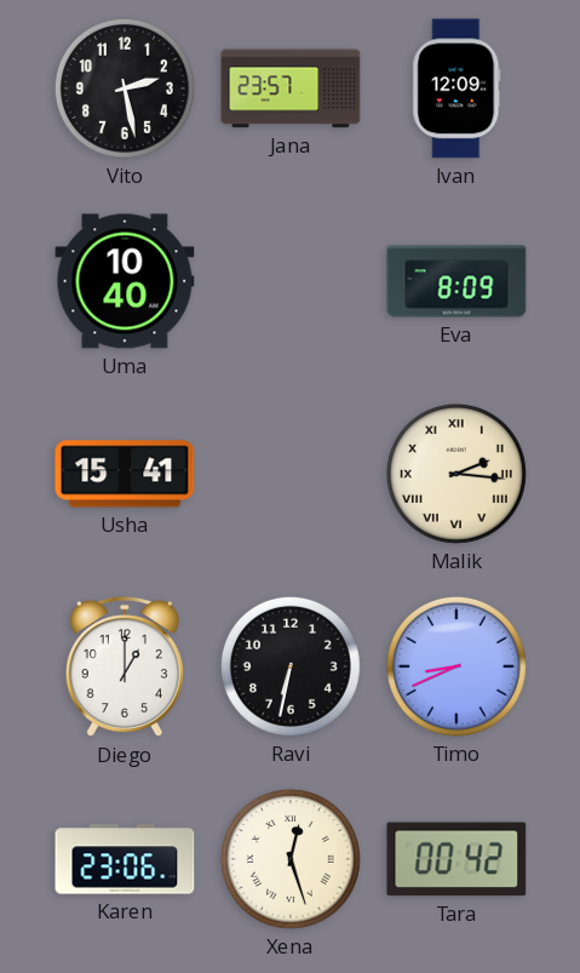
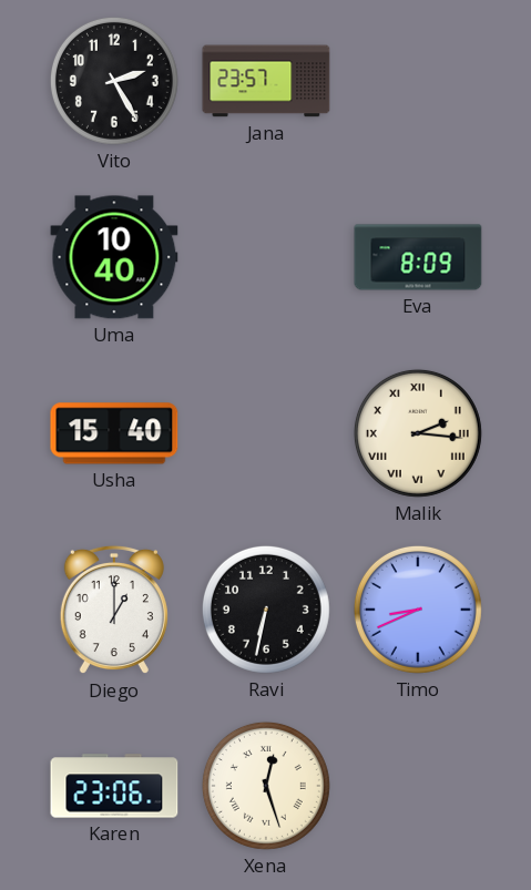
Vito: 2:28 -> 2:25 (114, 81)
Ivan: 12:09 -> none (456, 88)
Usha: 15:41 -> 15:40 (114, 433)
Tara: 00:42 -> none (456, 859)
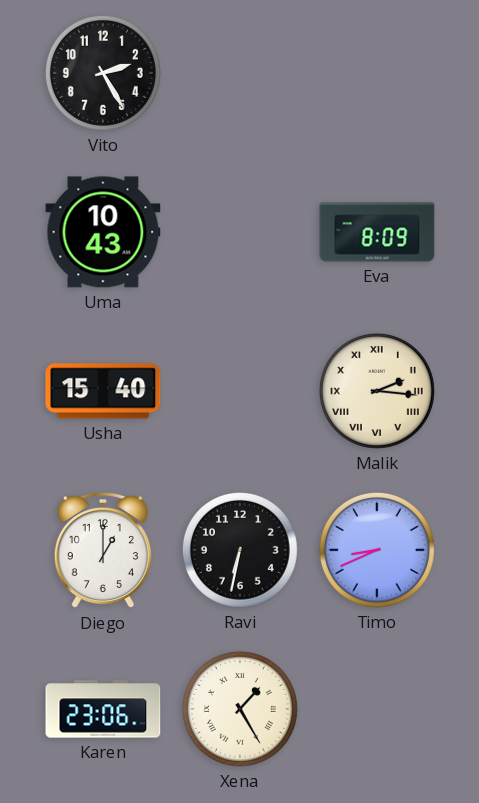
Jana: 23:57 -> none (266, 81)
Uma: 10:40 -> 10:43 (103, 232)
Xena: 12:27 -> 1:25 (240, 709)
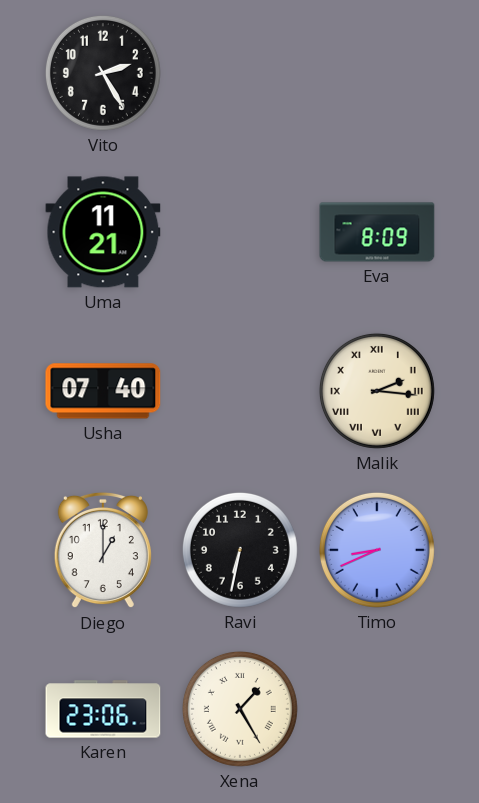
Uma: 10:43 -> 11:21 (103, 232)
Usha: 15:40 -> 07:40 (103, 391)
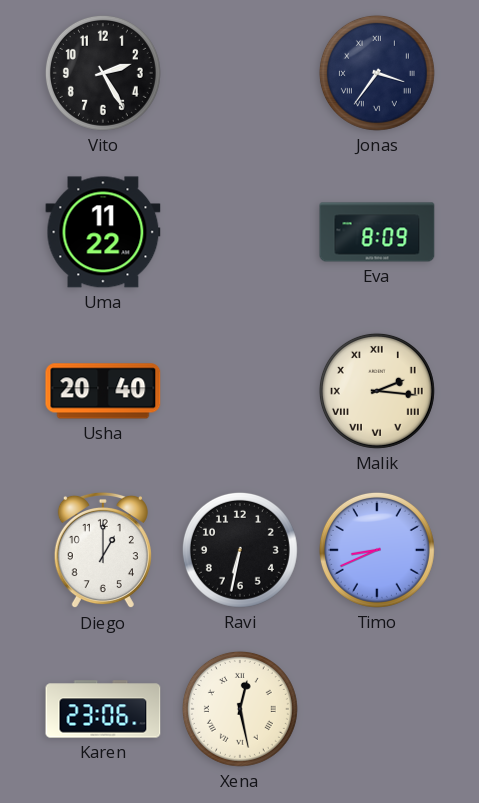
Jonas: none -> 3:36 (377, 73)
Uma: 11:21 -> 11:22 (103, 232)
Usha: 07:40 -> 20:40 (103, 391)
Xena: 1:25 -> 12:28 (240, 709)
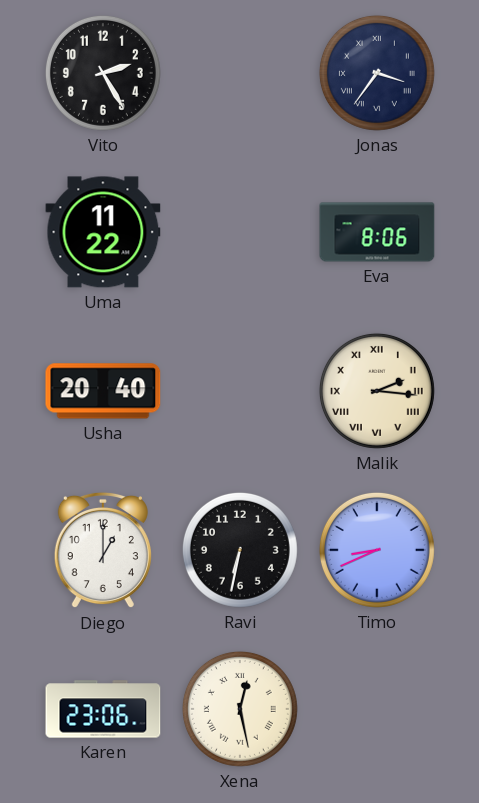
Eva: 8:09 -> 8:06 (377, 232)
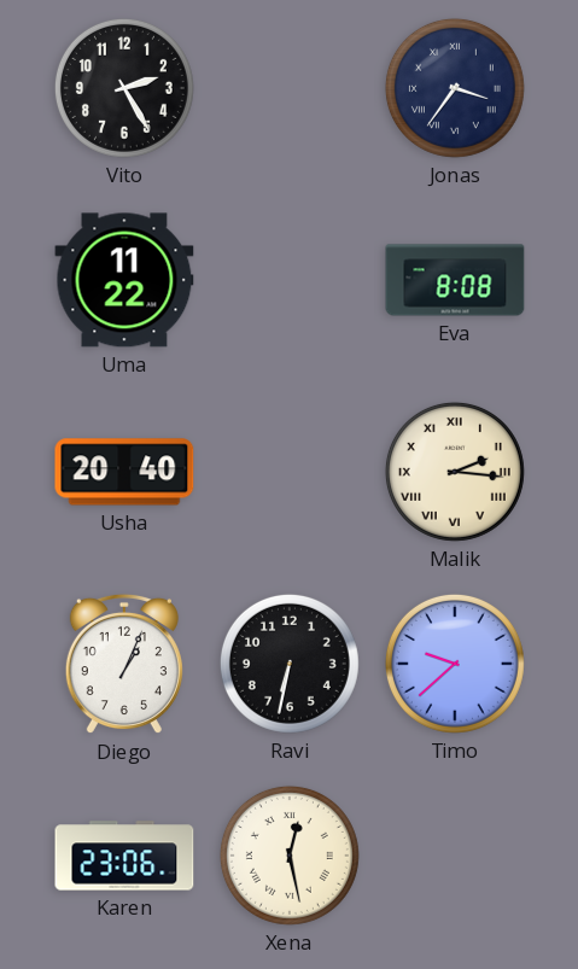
Eva: 8:06 -> 8:08 (455, 280)
Diego: 1:00 -> 1:04 (124, 664)
Timo: 8:41 -> 9:38 (455, 664)
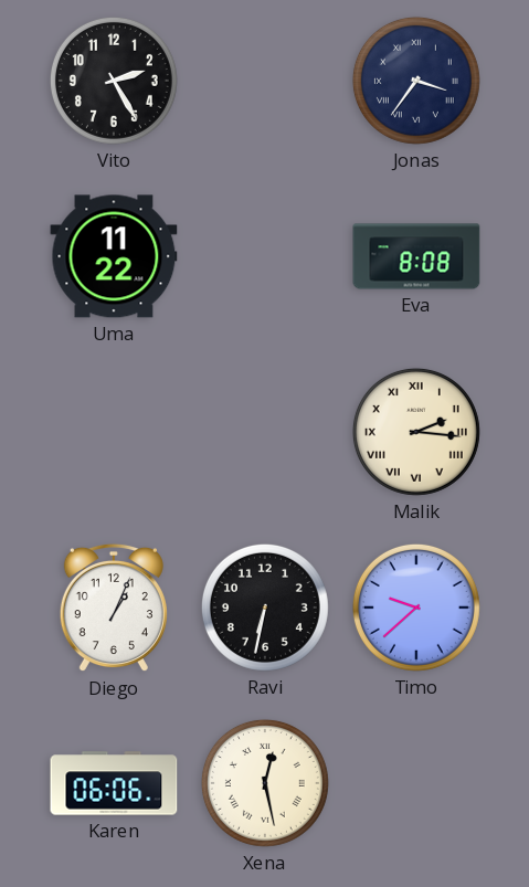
Usha: 20:40 -> none (124, 472)
Karen: 23:06 -> 06:06 (114, 783)
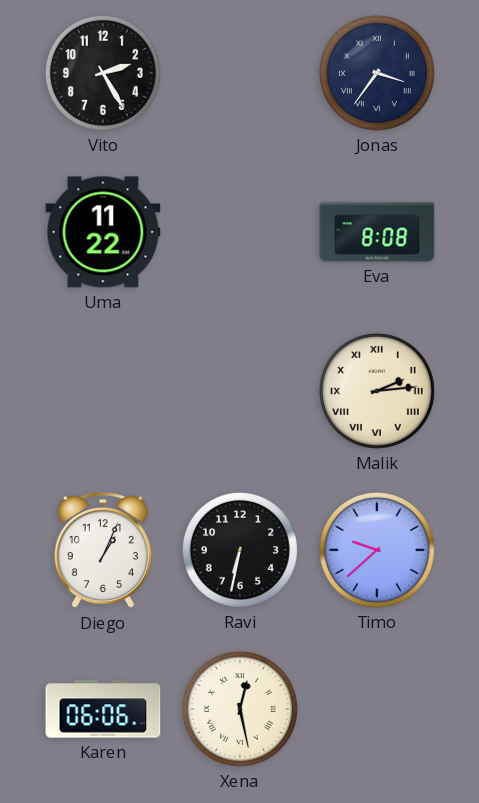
Malik: 2:16 -> 2:14 (377, 391)
